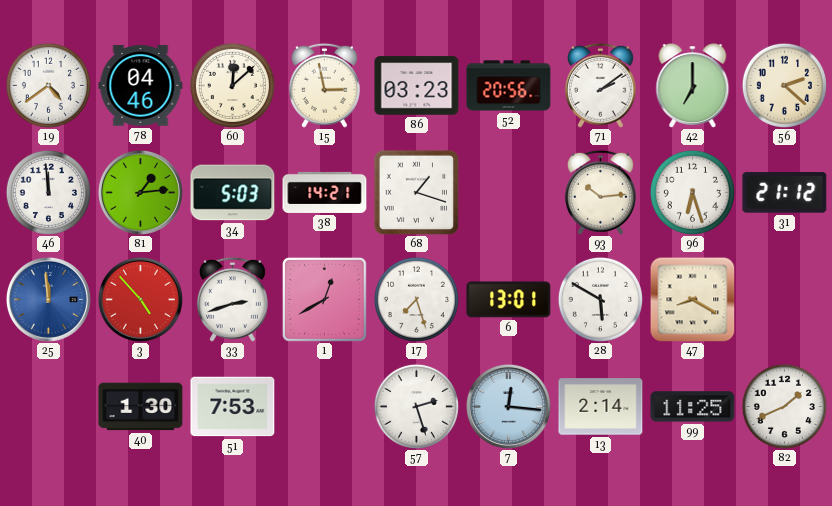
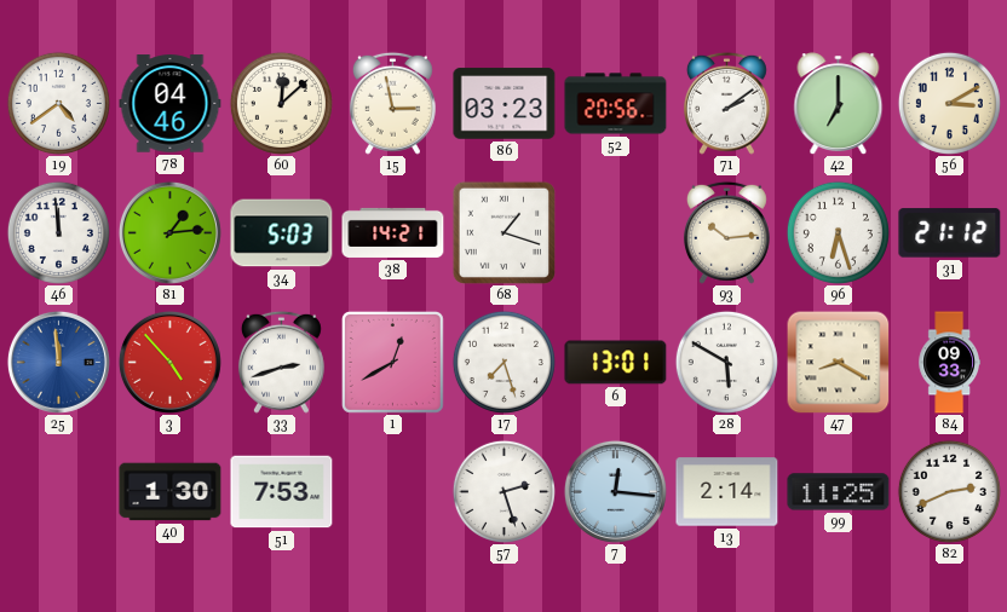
56: 2:22 -> 3:10 (949, 103)
84: none -> 09:33 (949, 363)
82: 1:41 -> 2:41 (949, 491)
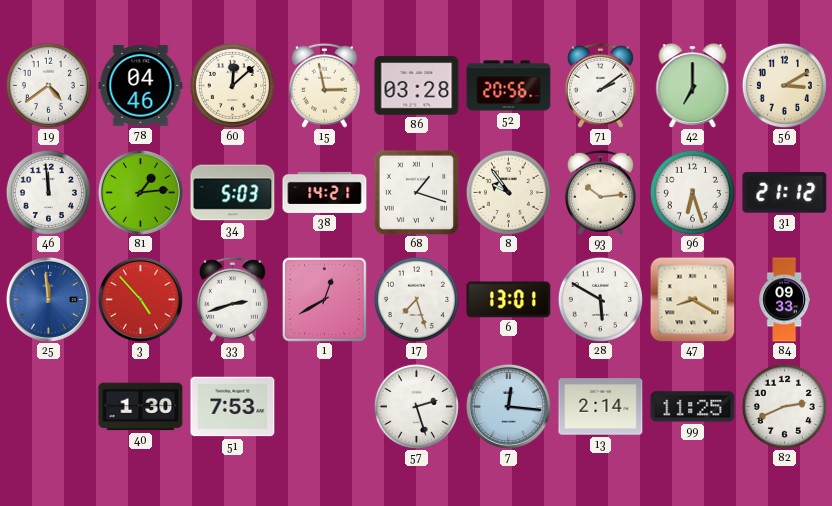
86: 03:23 -> 03:28 (417, 86)
8: none -> 9:54 (508, 192)
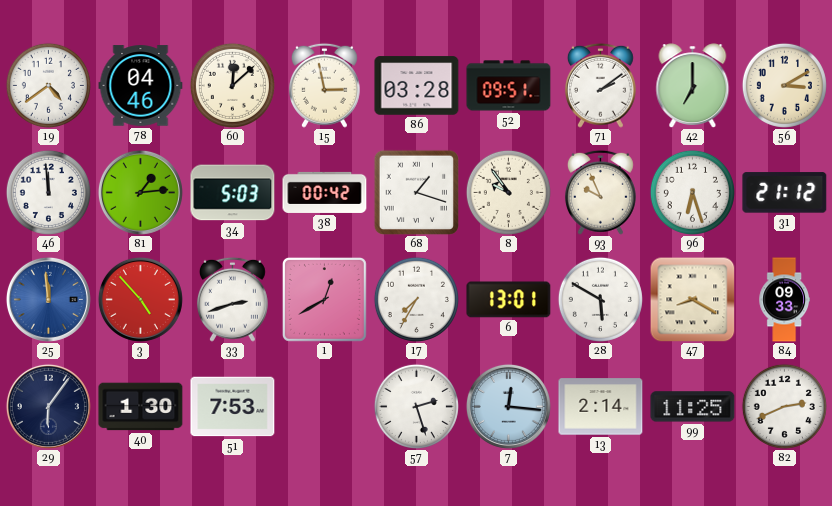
52: 20:56 -> 09:51 (509, 86)
38: 14:21 -> 00:42 (325, 192)
93: 10:14 -> 9:56 (600, 192)
17: 7:27 -> 7:35 (416, 299)
29: none -> 6:06 (48, 406)
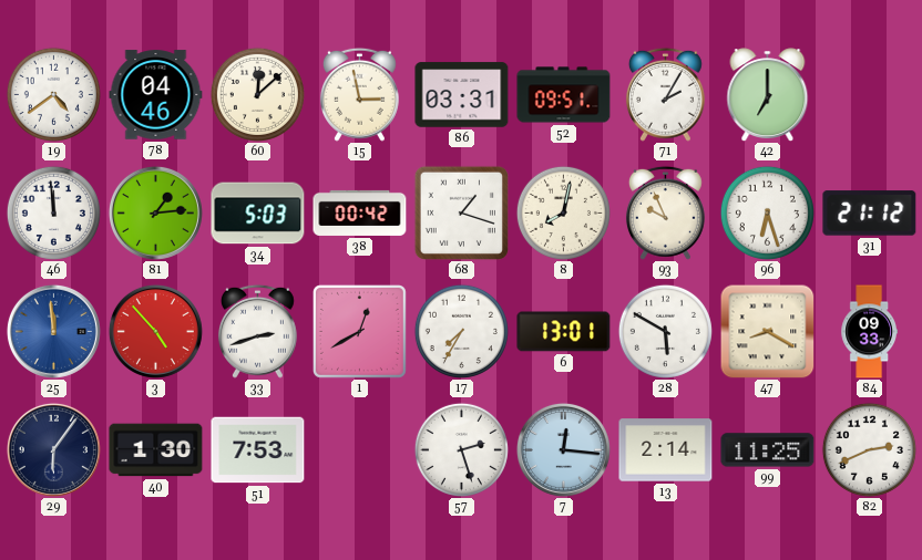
86: 03:28 -> 03:31 (462, 95)
71: 2:09 -> 2:05 (665, 94)
56: 3:10 -> none (784, 85)
8: 9:54 -> 8:02 (563, 212)
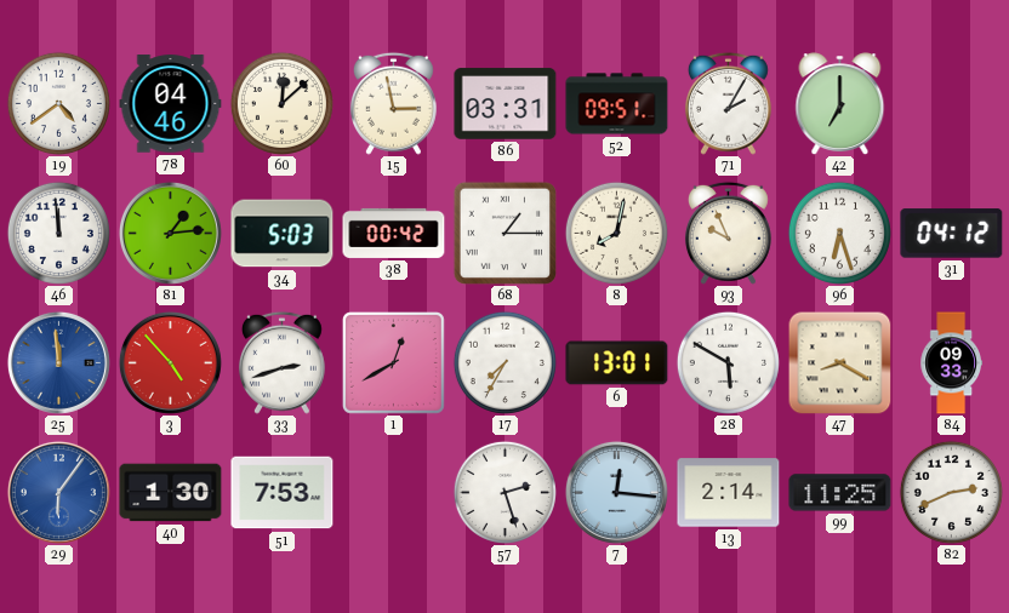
68: 1:18 -> 1:15 (504, 233)
31: 21:12 -> 04:12 (952, 234)
29 dial: navy -> blue (58, 492)
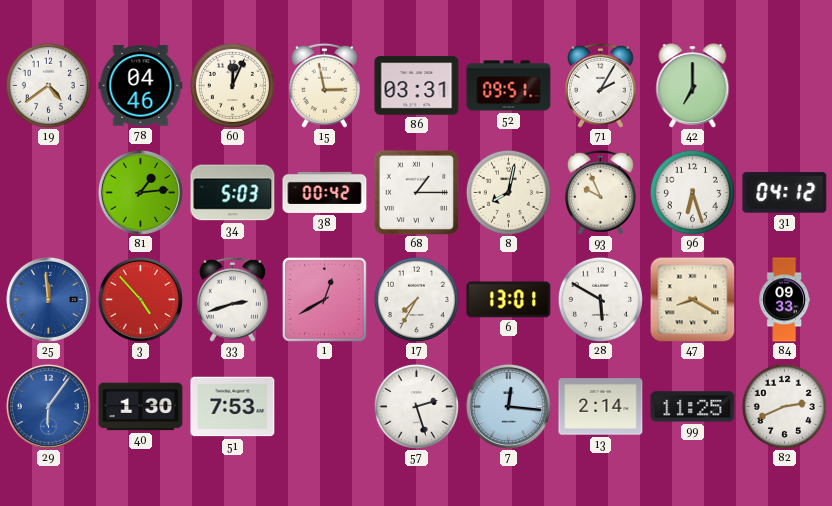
60: 12:08 -> 12:04 (232, 85)
46: 11:59 -> none (58, 233)
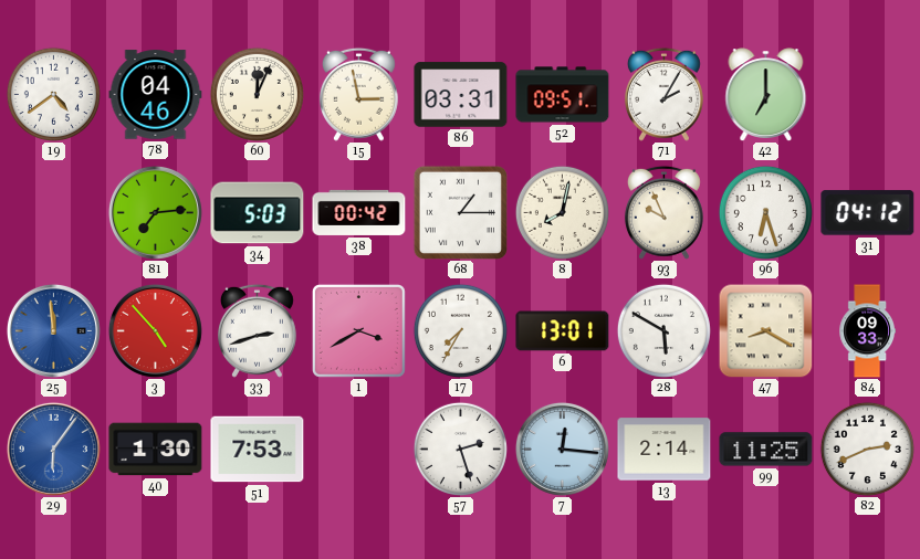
81: 1:14 -> 7:14 (155, 212)
1: 12:40 -> 3:40 (358, 330)
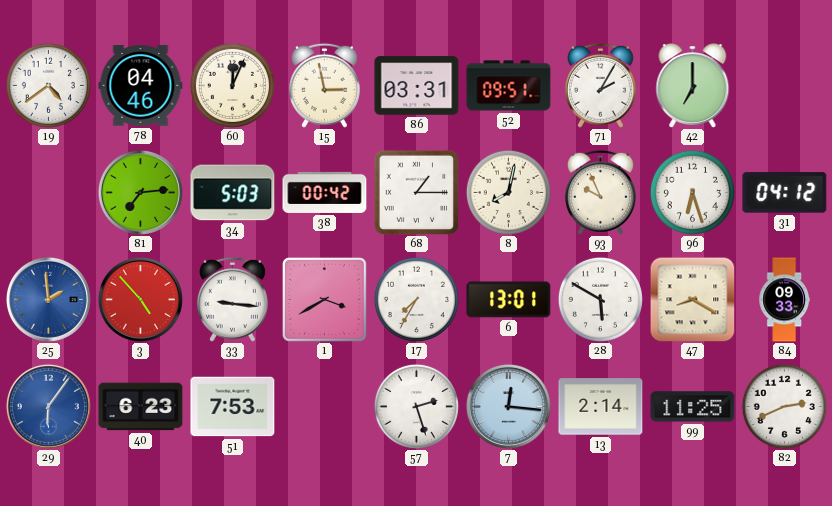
25: 11:59 -> 1:59 (48, 299)
33: 2:42 -> 9:16 (232, 299)
40: 1:30 -> 6:23 (141, 407)
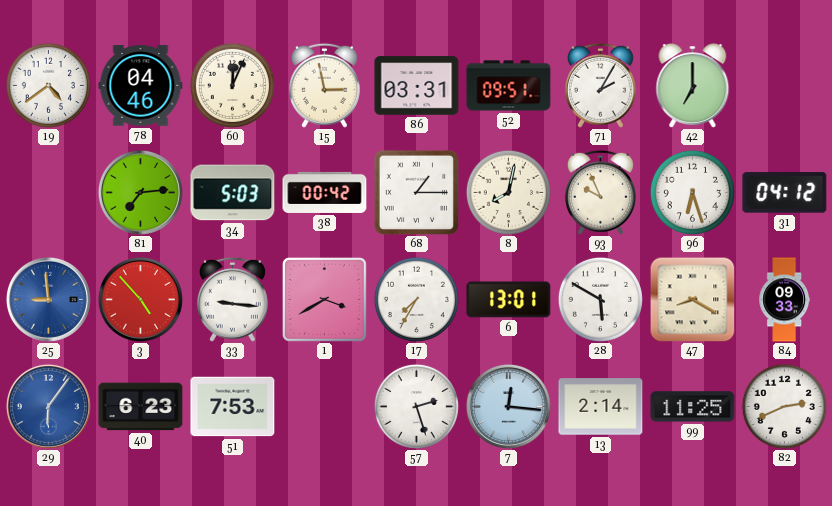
25: 1:59 -> 8:59 (48, 299)
